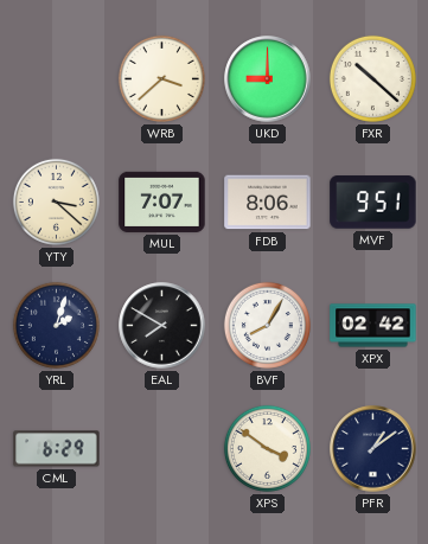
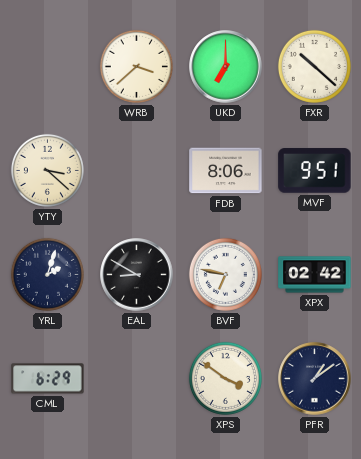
UKD: 9:00 -> 7:00 (226, 67)
MUL: 7:07 -> none (162, 201)
EAL: 7:50 -> 8:50 (137, 275)
BVF: 8:05 -> 6:47 (225, 274)
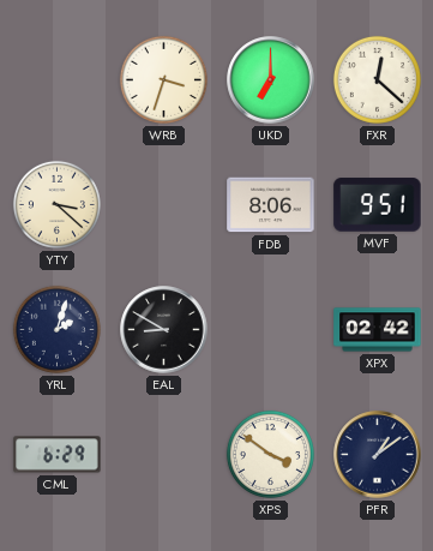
WRB: 3:38 -> 3:33 (163, 79)
FXR: 10:22 -> 12:22 (377, 79)
BVF: 6:47 -> none (225, 274)
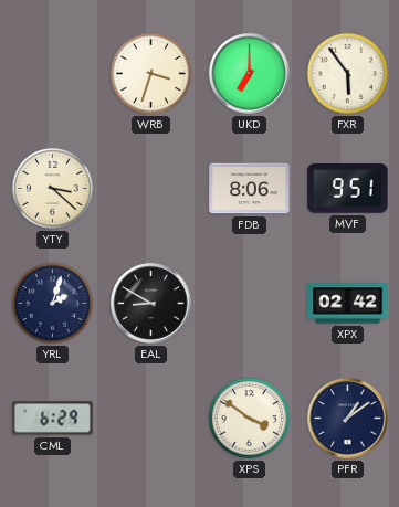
FXR: 12:22 -> 5:54 (347, 73)
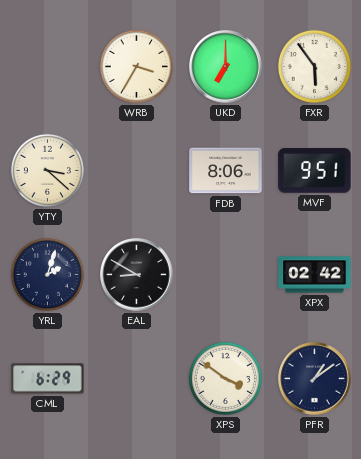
WRB: 3:33 -> 3:35 (136, 66)
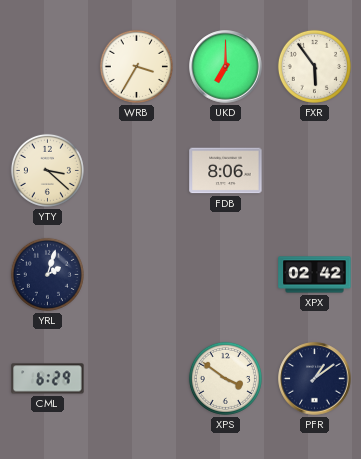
MVF: 9:51 -> none (315, 171)
EAL: 8:50 -> none (137, 275)
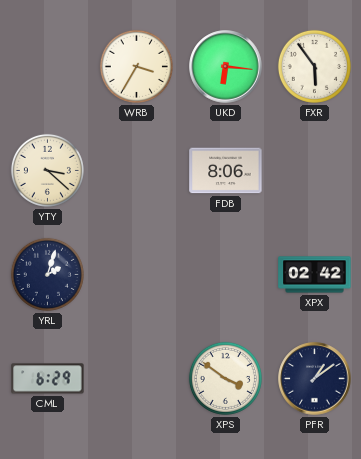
UKD: 7:00 -> 6:16 (226, 67)
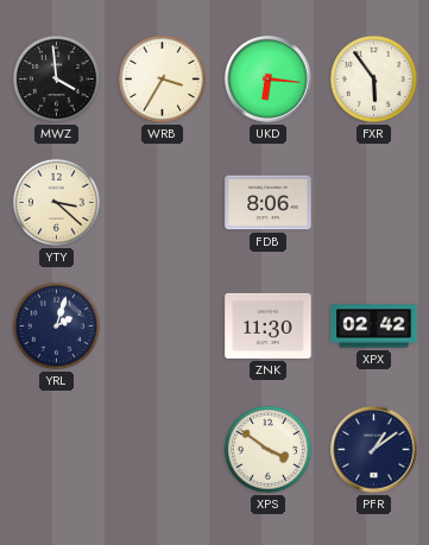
MWZ: none -> 3:59 (56, 78)
ZNK: none -> 11:30 (269, 325)
CML: 6:29 -> none (48, 379)
